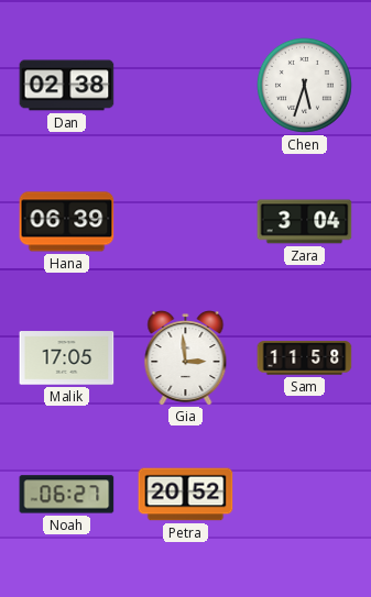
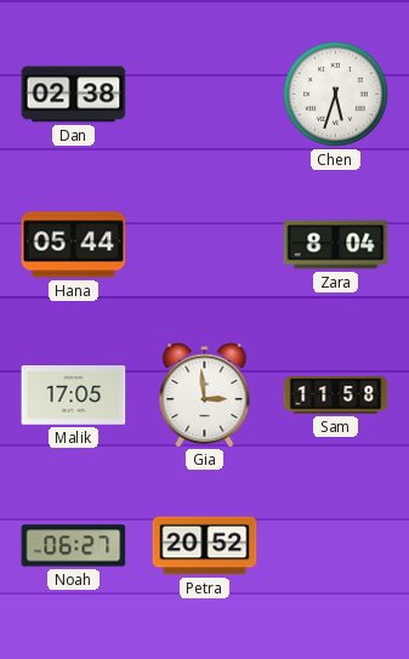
Hana: 06:39 -> 05:44 (74, 245)
Zara: 3:04 -> 8:04 (336, 245)
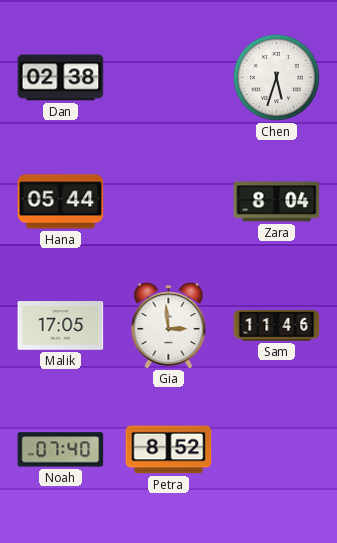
Sam: 11:58 -> 11:46 (277, 326)
Noah: 06:27 -> 07:40 (61, 450)
Petra: 20:52 -> 8:52 (169, 450)
